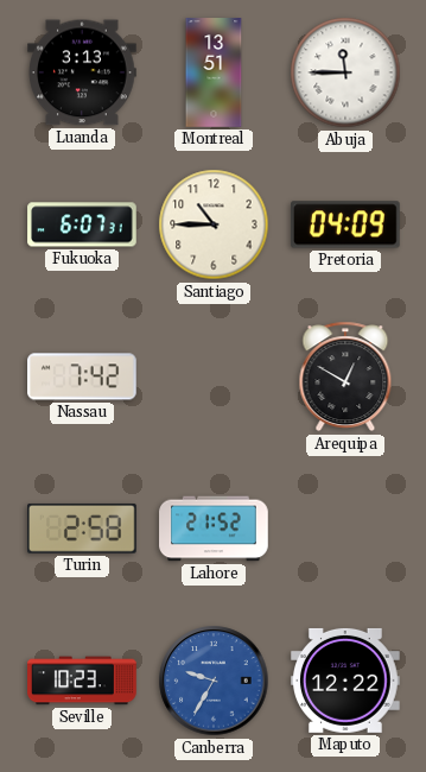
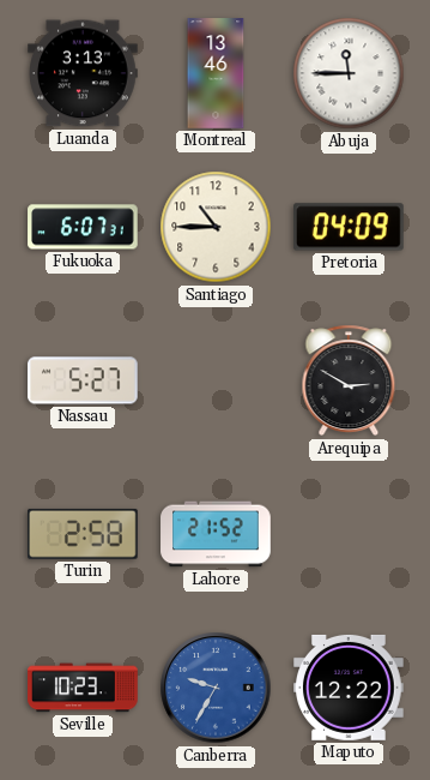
Montreal: 13:51 -> 13:46 (216, 73)
Nassau: 7:42 -> 5:27 (84, 380)
Arequipa: 12:50 -> 2:50 (349, 380)
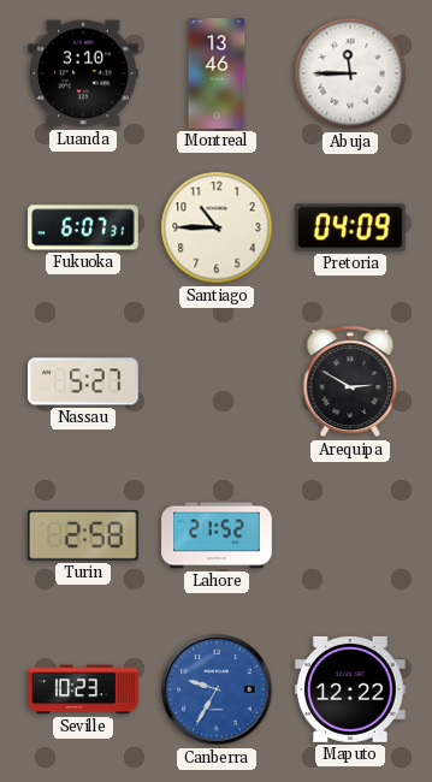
Luanda: 3:13 -> 3:10 (83, 73)
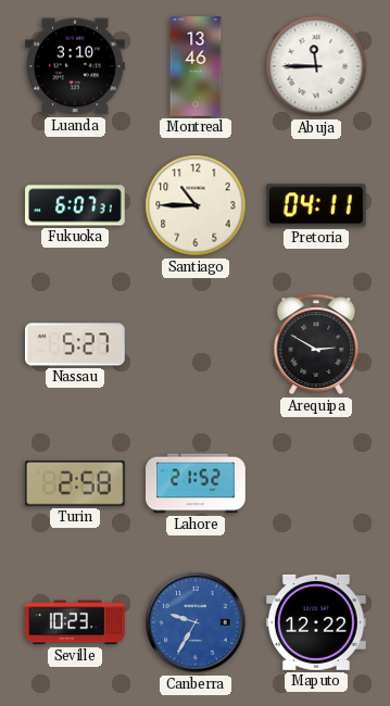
Pretoria: 04:09 -> 04:11 (317, 205)
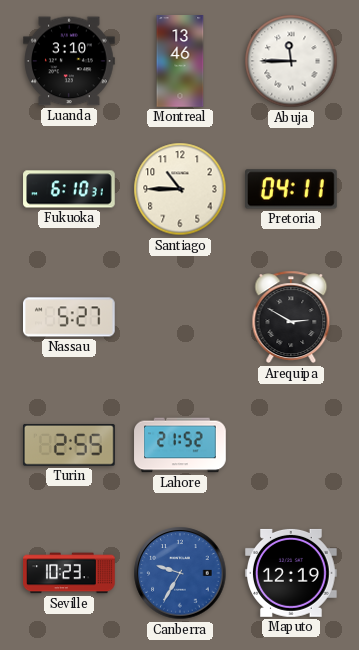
Fukuoka: 6:07 -> 6:10 (69, 189)
Turin: 2:58 -> 2:55 (70, 445)
Maputo: 12:22 -> 12:19 (292, 573)
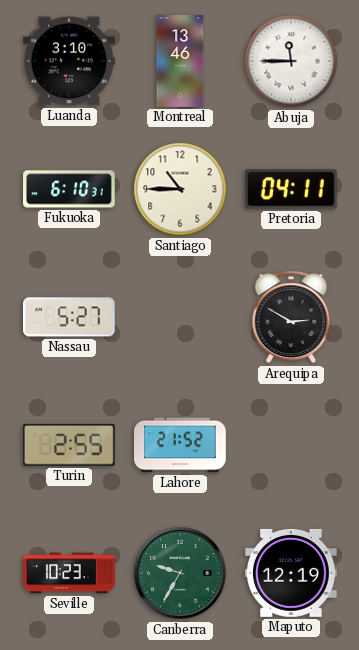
Canberra dial: blue -> green (180, 573)
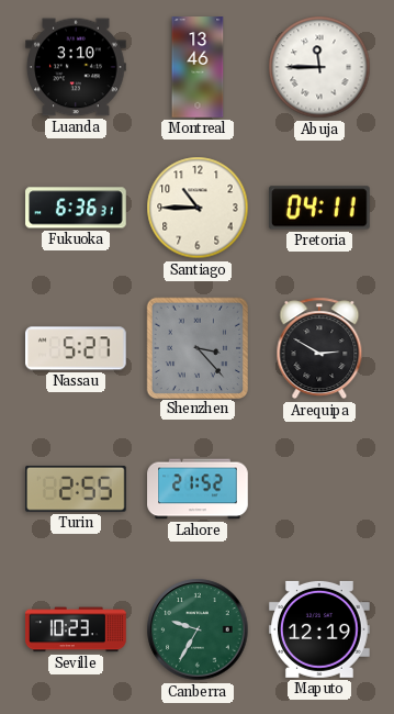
Fukuoka: 6:10 -> 6:36 (76, 208)
Shenzhen: none -> 3:23 (196, 347)
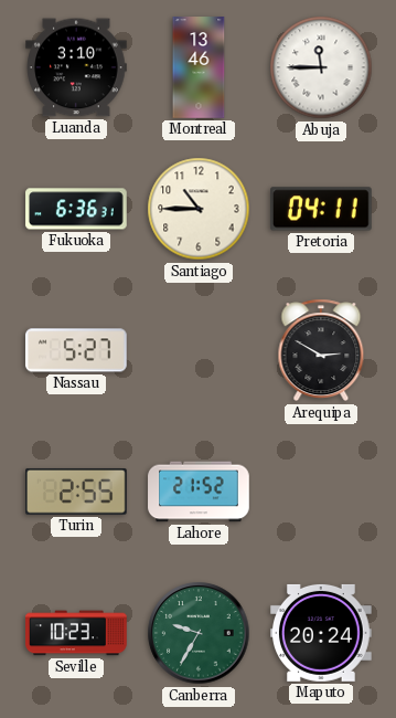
Shenzhen: 3:23 -> none (196, 347)
Maputo: 12:19 -> 20:24 (322, 633)
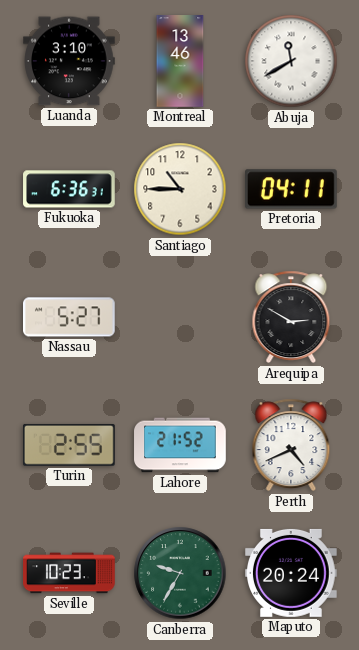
Abuja: 11:45 -> 11:40 (291, 61)
Perth: none -> 4:41 (291, 445)
